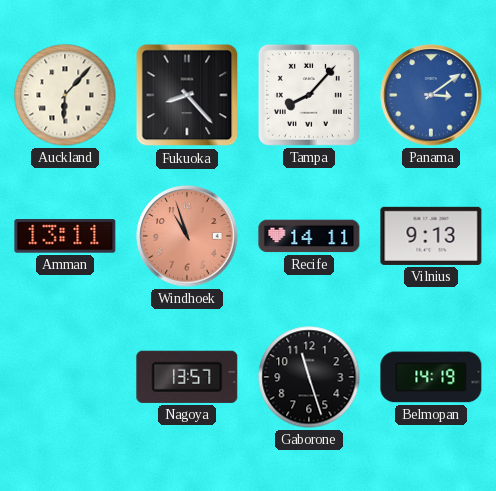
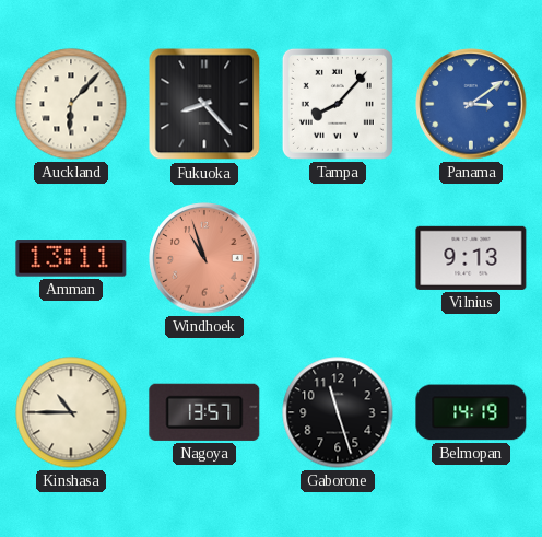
Recife: 14:11 -> none (309, 236)
Kinshasa: none -> 10:45 (71, 412)
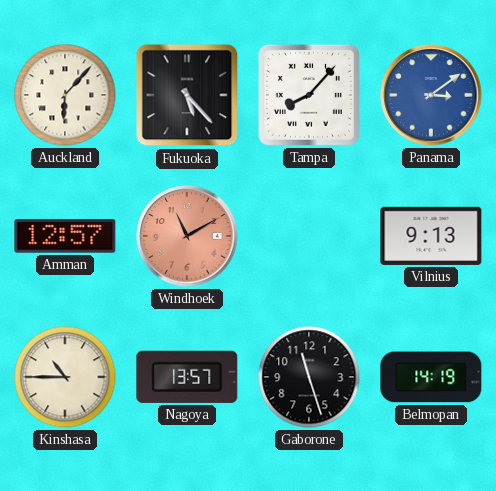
Fukuoka: 8:23 -> 5:23 (187, 95)
Amman: 13:11 -> 12:57 (65, 236)
Windhoek: 10:57 -> 11:10 (187, 236)
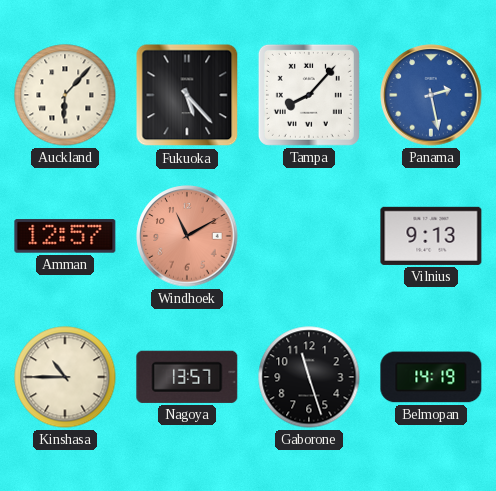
Panama: 3:09 -> 2:28 (431, 95)
